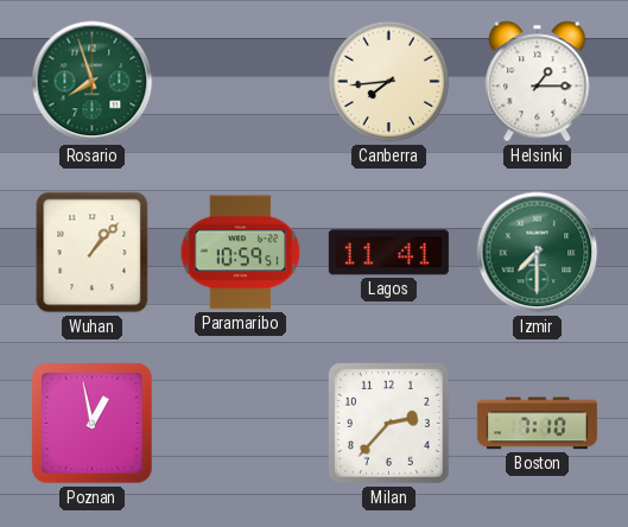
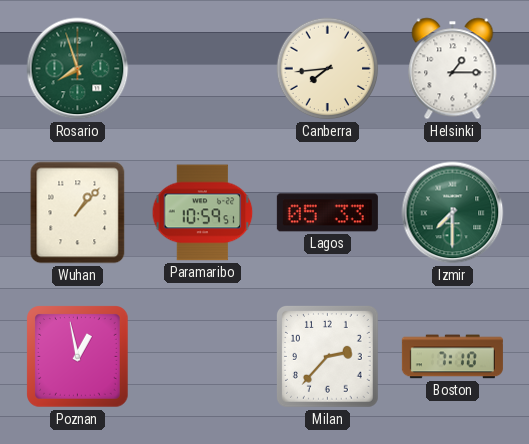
Lagos: 11:41 -> 05:33 (327, 213)
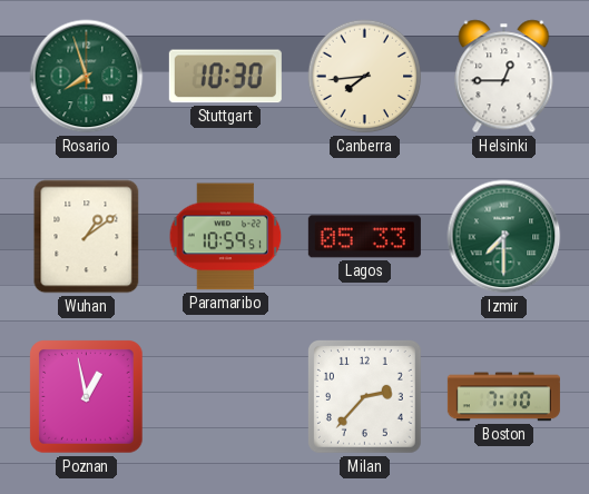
Stuttgart: none -> 10:30 (225, 77)
Helsinki: 1:15 -> 12:45 (504, 77)
Wuhan: 1:07 -> 1:09 (87, 237)
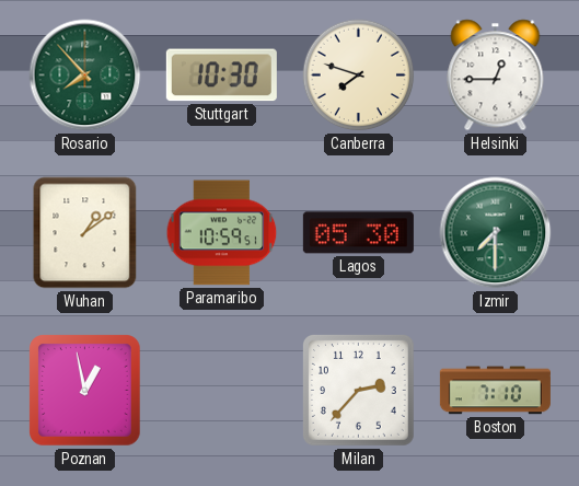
Rosario: 7:57 -> 7:53 (85, 76)
Canberra: 7:44 -> 7:48 (359, 76)
Lagos: 05:33 -> 05:30 (358, 233)
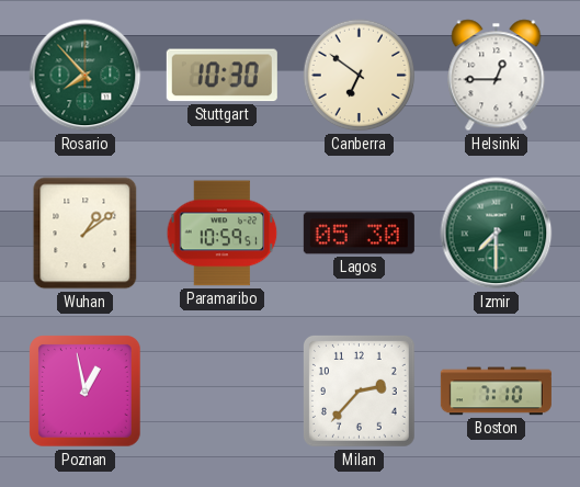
Canberra: 7:48 -> 6:51 (360, 76)
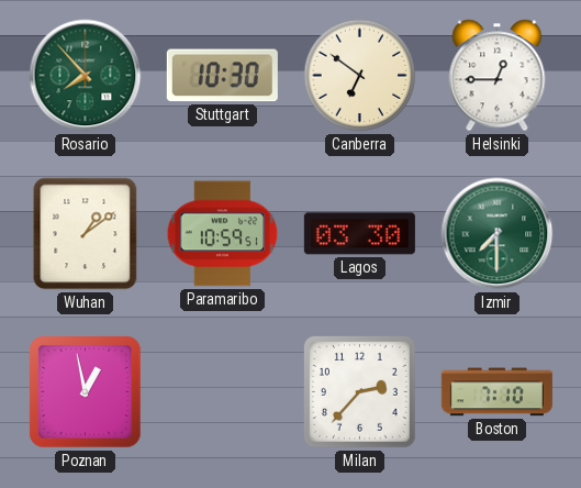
Lagos: 05:30 -> 03:30 (359, 234)
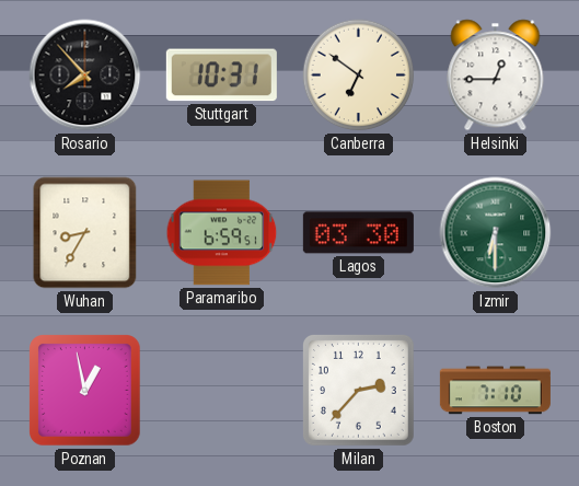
Rosario dial: green -> black (85, 76)
Stuttgart: 10:30 -> 10:31 (221, 76)
Wuhan: 1:09 -> 8:35 (85, 233)
Paramaribo: 10:59 -> 6:59 (222, 233)
Izmir: 7:30 -> 6:30 (496, 233)
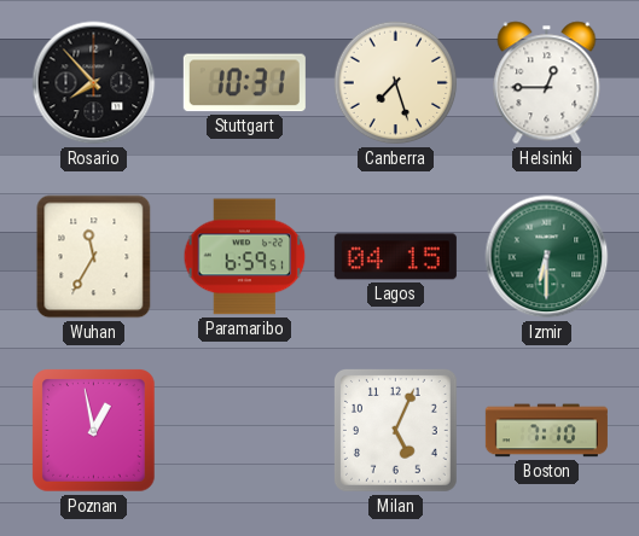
Canberra: 6:51 -> 7:27 (396, 83)
Wuhan: 8:35 -> 11:35 (94, 257)
Lagos: 03:30 -> 04:15 (395, 257)
Milan: 2:37 -> 5:04 (396, 431)
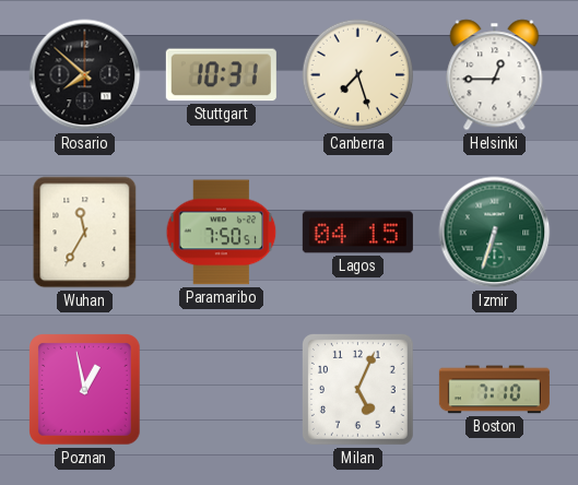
Rosario: 7:53 -> 7:52 (85, 75)
Paramaribo: 6:59 -> 7:50 (222, 233)
Izmir: 6:30 -> 6:33 (495, 233)
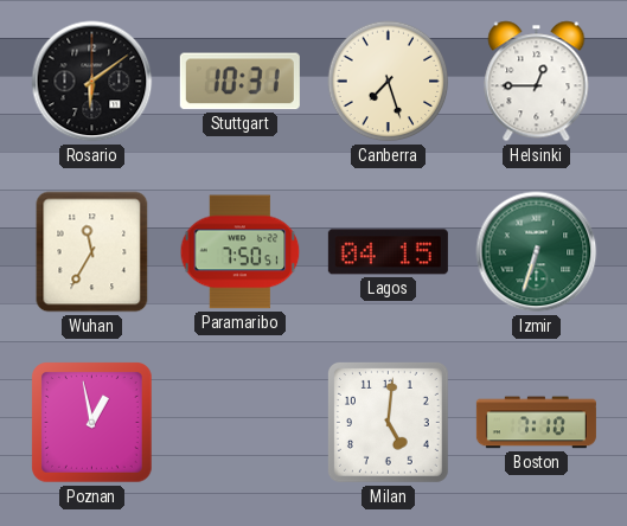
Rosario: 7:52 -> 6:09 (92, 82)
Milan: 5:04 -> 5:01 (389, 423)
